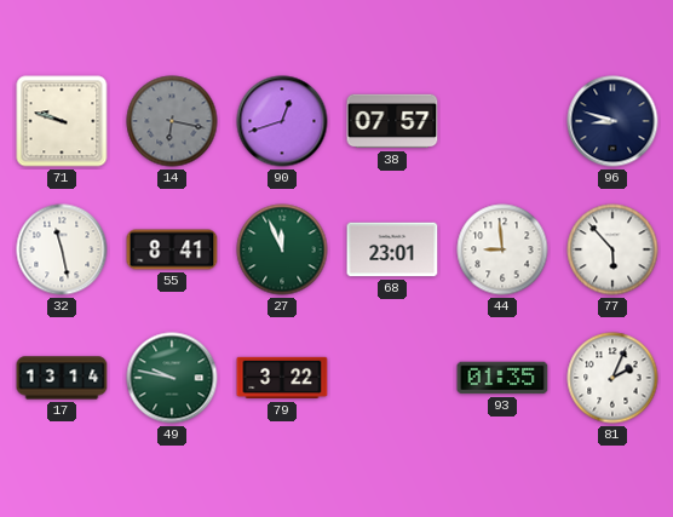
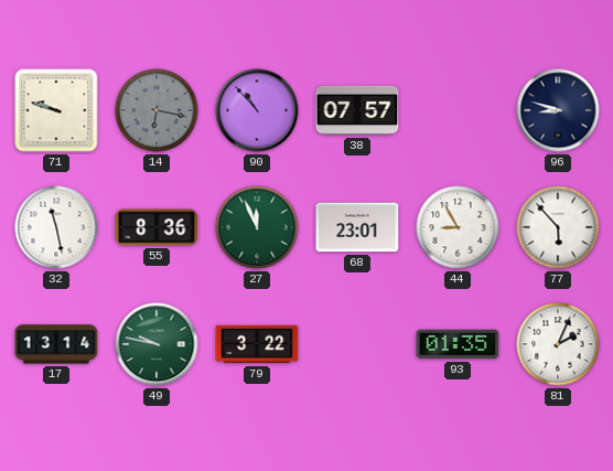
90: 12:42 -> 10:53 (257, 110)
55: 8:41 -> 8:36 (157, 227)
44: 8:59 -> 8:55 (458, 227)
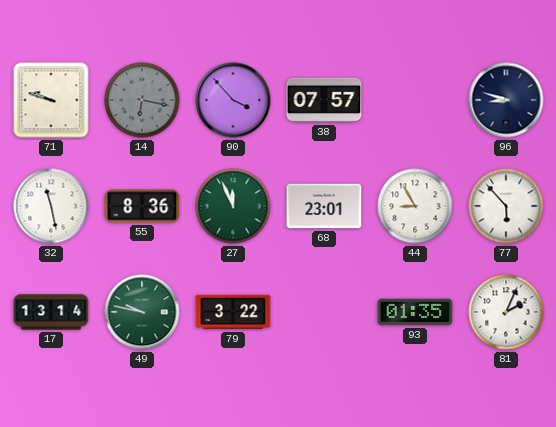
90: 10:53 -> 3:53 (233, 100)
